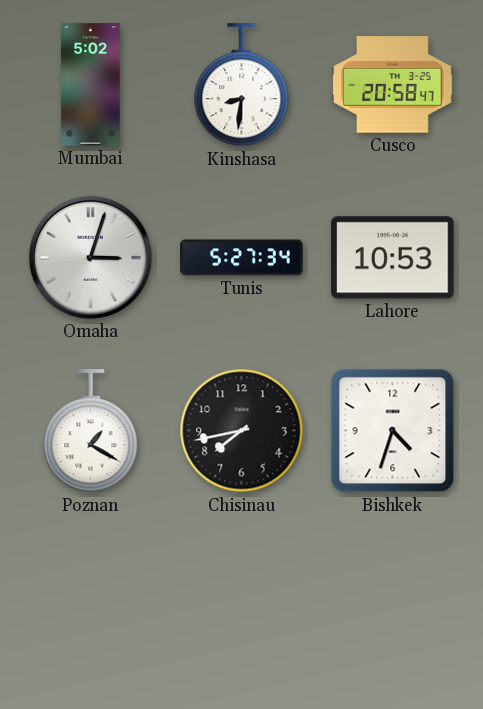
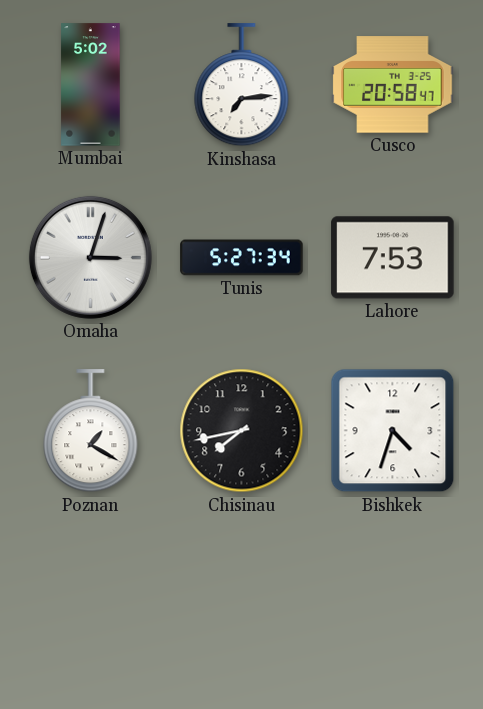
Kinshasa: 8:31 -> 7:14 (242, 85)
Lahore: 10:53 -> 7:53 (393, 258)
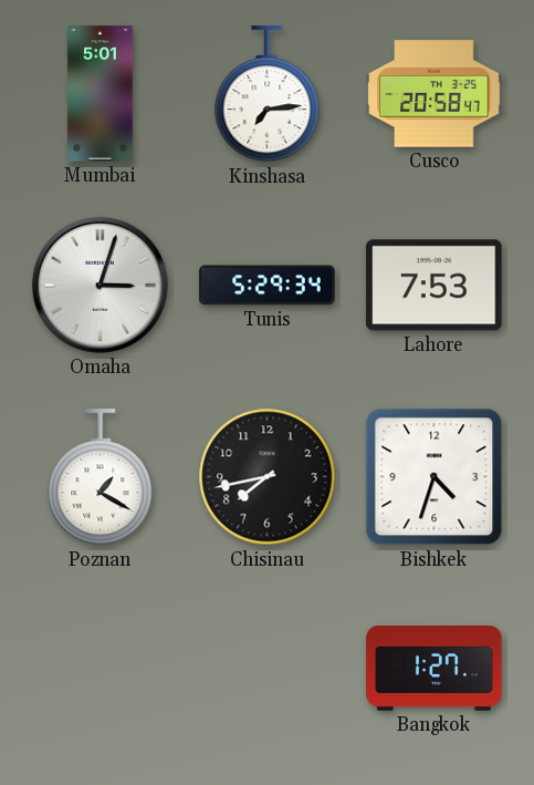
Mumbai: 5:02 -> 5:01 (101, 94)
Tunis: 5:27 -> 5:29 (268, 286)
Bangkok: none -> 1:27 (434, 669)
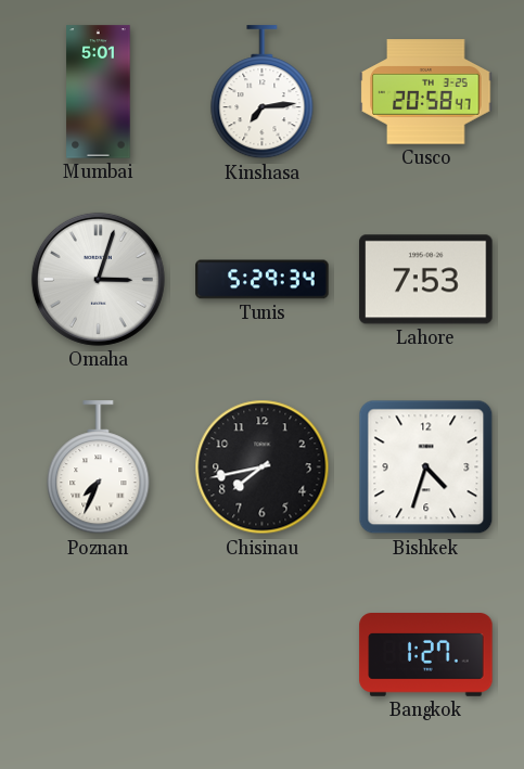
Poznan: 1:20 -> 7:34 (99, 467)
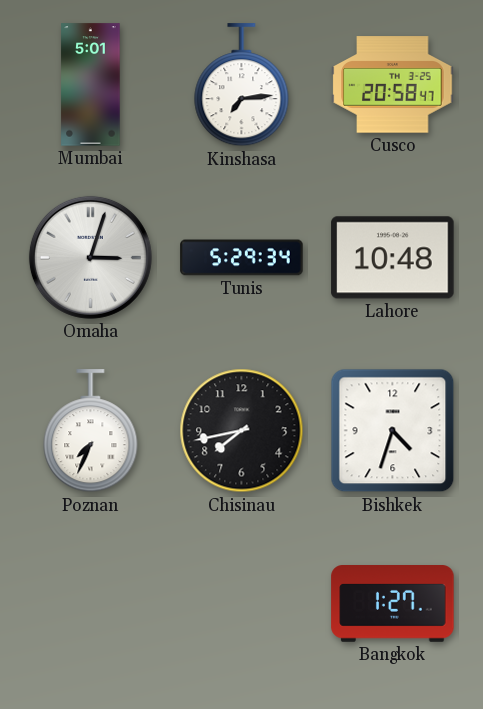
Lahore: 7:53 -> 10:48 (393, 258)
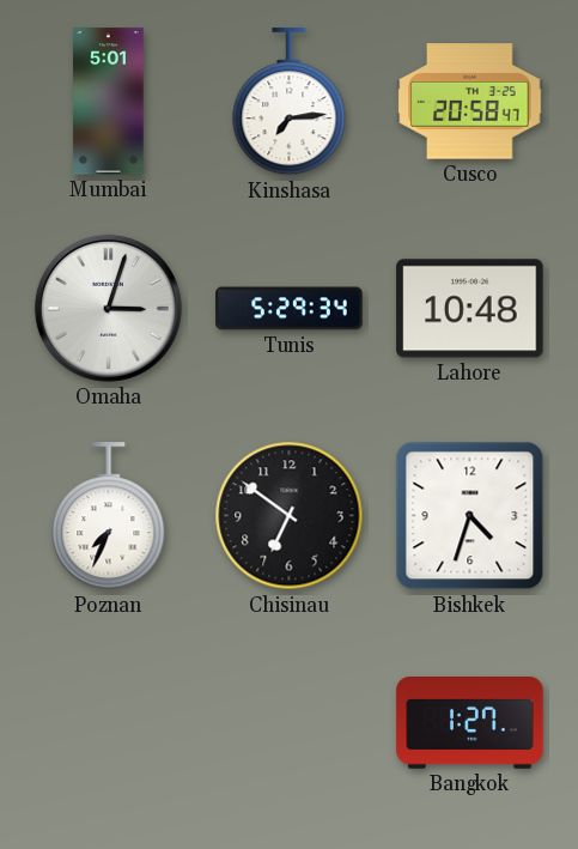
Chisinau: 7:43 -> 6:51 (290, 516)
